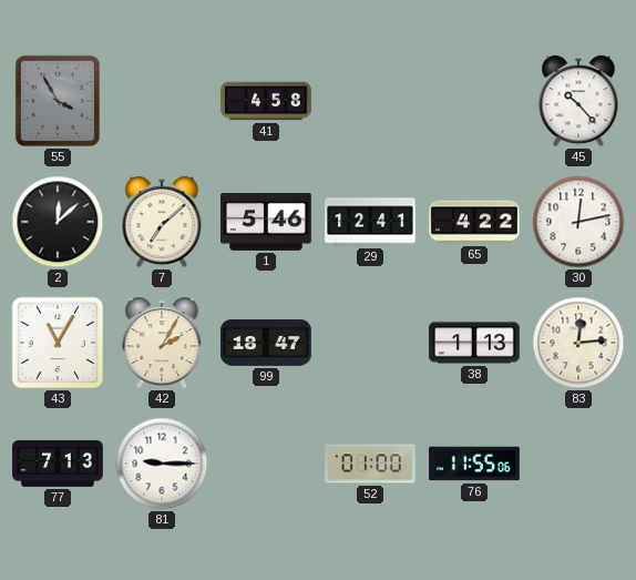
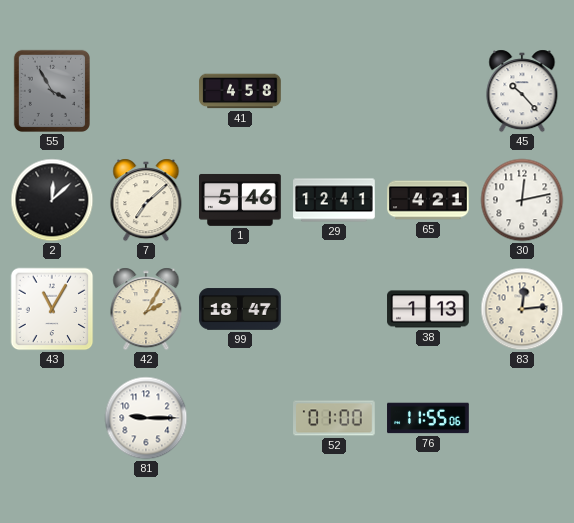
65: 4:22 -> 4:21 (428, 200)
77: 7:13 -> none (58, 464)
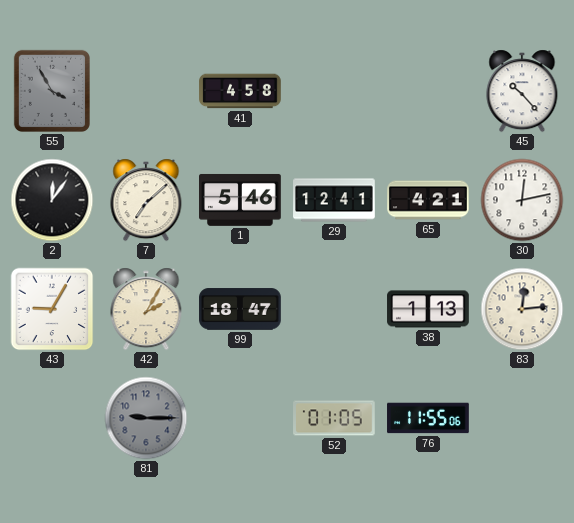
2: 12:08 -> 12:06 (52, 200)
43: 11:05 -> 9:05 (52, 309)
81 dial: white -> grey (146, 418)
52: 01:00 -> 01:05 (334, 418)
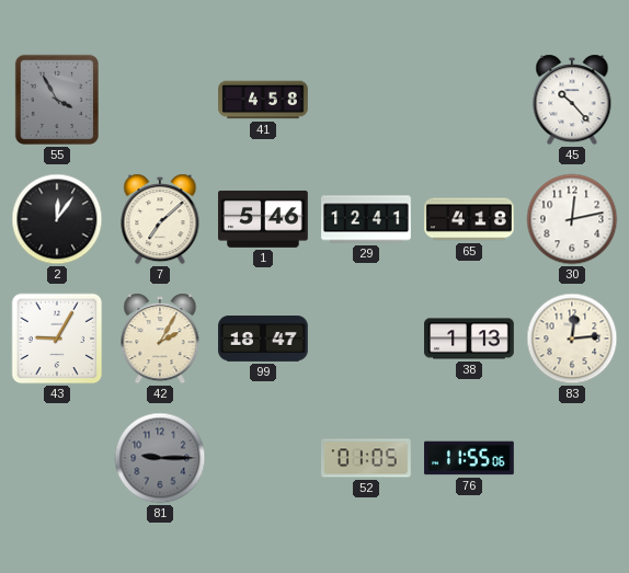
65: 4:21 -> 4:18 (469, 219)
